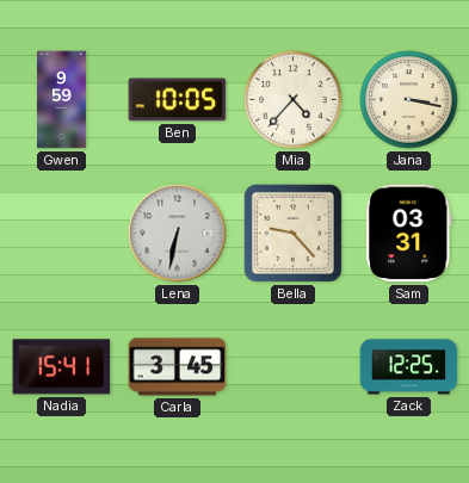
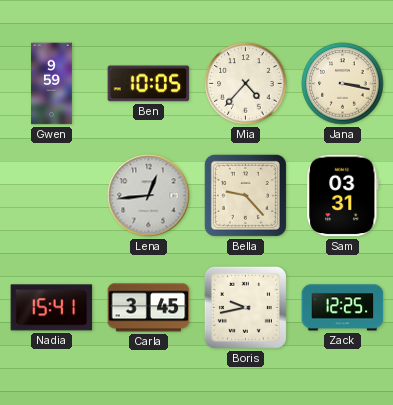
Lena: 6:32 -> 12:44 (149, 196)
Boris: none -> 9:43 (245, 307)
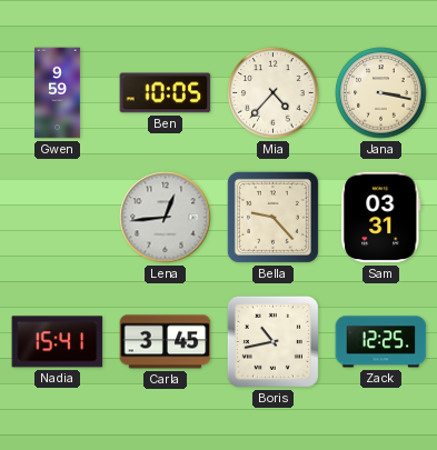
Boris: 9:43 -> 10:43 (272, 341)
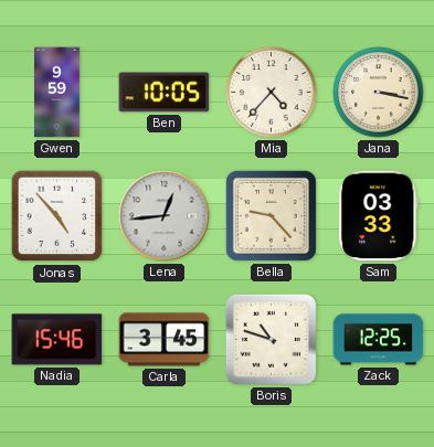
Jonas: none -> 4:53 (57, 216)
Sam: 03:31 -> 03:33 (379, 216)
Nadia: 15:41 -> 15:46 (57, 340)
Boris: 10:43 -> 10:48 (271, 339)
